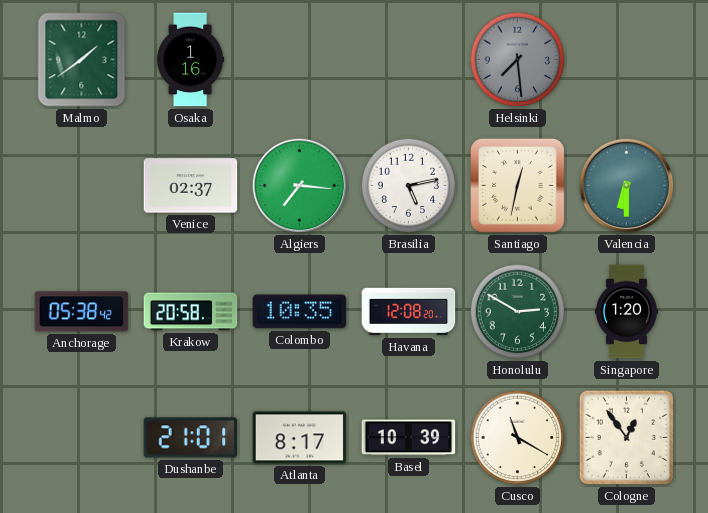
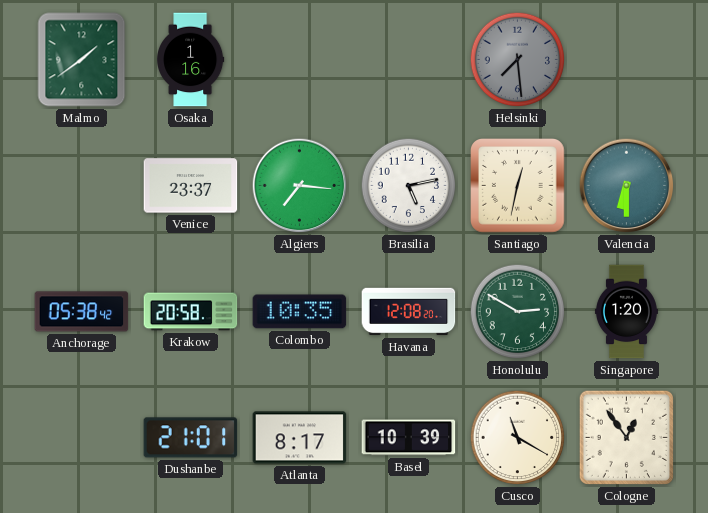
Venice: 02:37 -> 23:37 (191, 186)
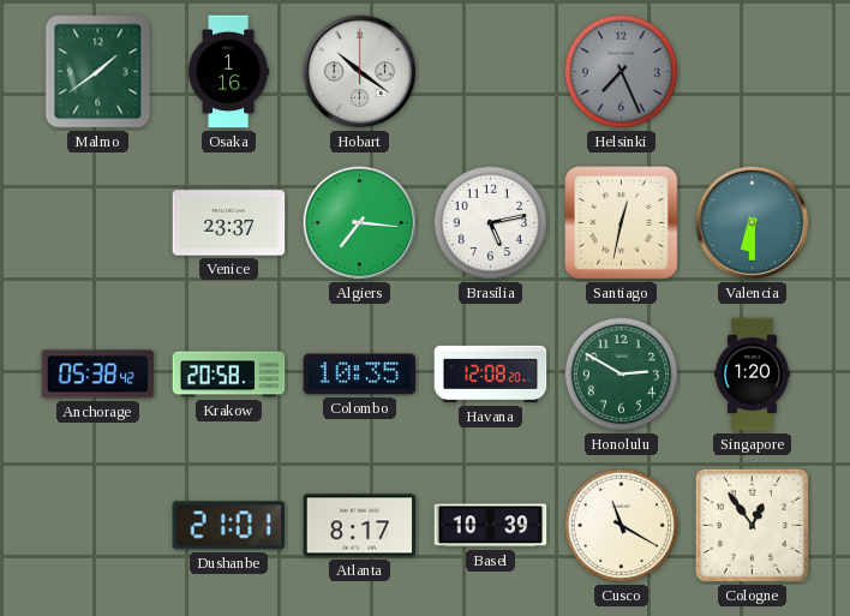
Hobart: none -> 10:21 (360, 72)
Helsinki: 7:29 -> 7:26 (622, 72)
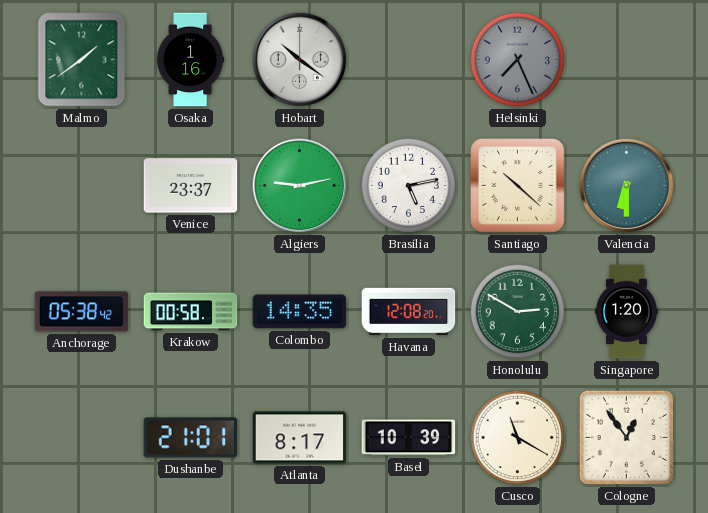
Algiers: 7:16 -> 9:13 (300, 186)
Santiago: 12:32 -> 10:22 (518, 186)
Krakow: 20:58 -> 00:58 (191, 312)
Colombo: 10:35 -> 14:35 (300, 312)
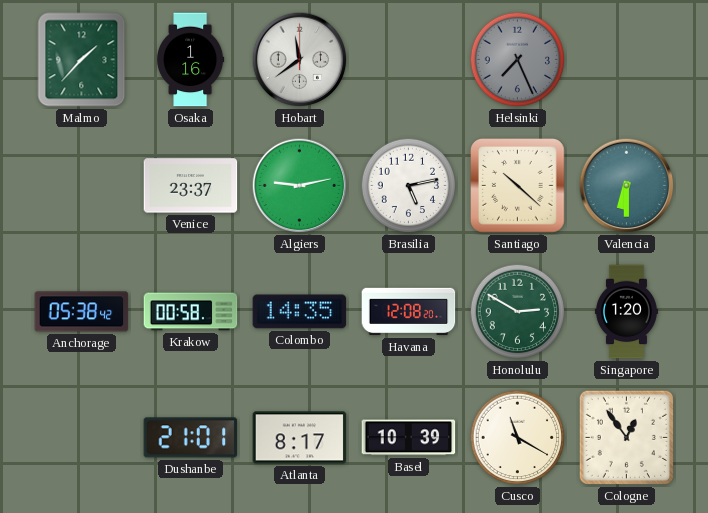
Malmo: 1:39 -> 1:37 (82, 60)
Hobart: 10:21 -> 11:39 (300, 60)
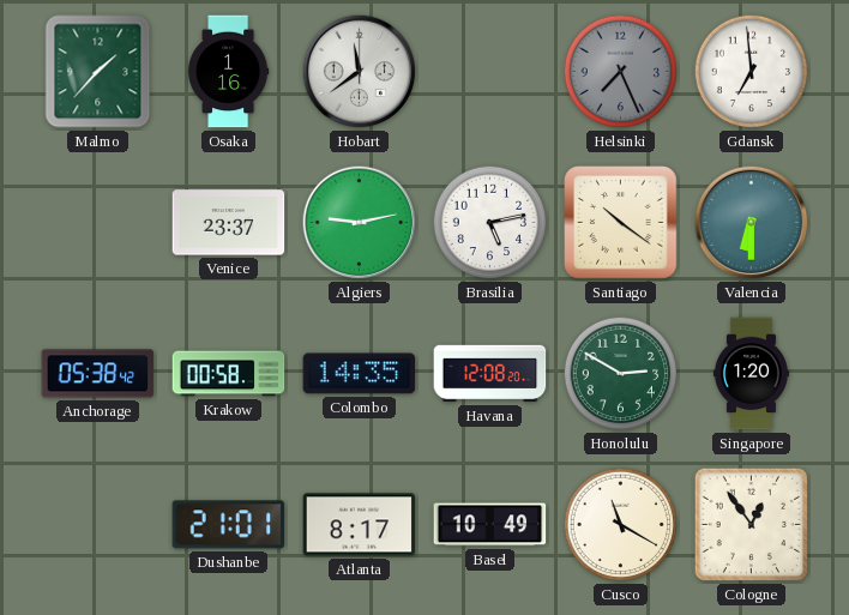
Gdansk: none -> 6:59 (752, 72)
Santiago: 10:22 -> 10:21 (621, 223)
Basel: 10:39 -> 10:49 (490, 525)
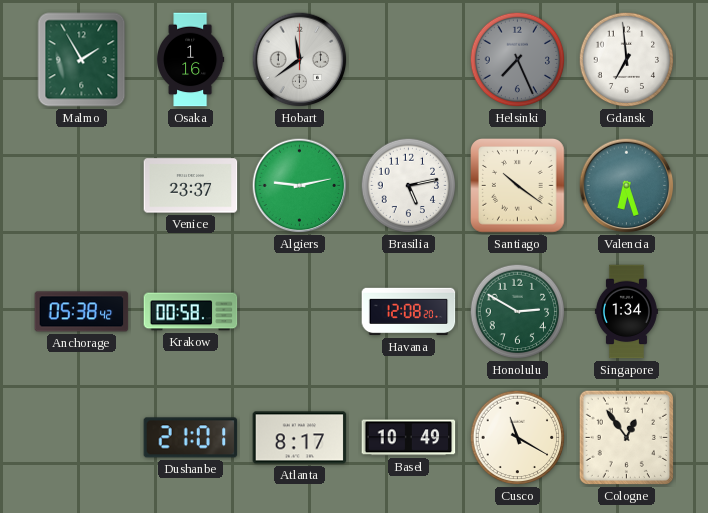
Malmo: 1:37 -> 1:55 (82, 60)
Valencia: 6:30 -> 6:27 (627, 186)
Colombo: 14:35 -> none (360, 374)
Singapore: 1:20 -> 1:34 (626, 312)
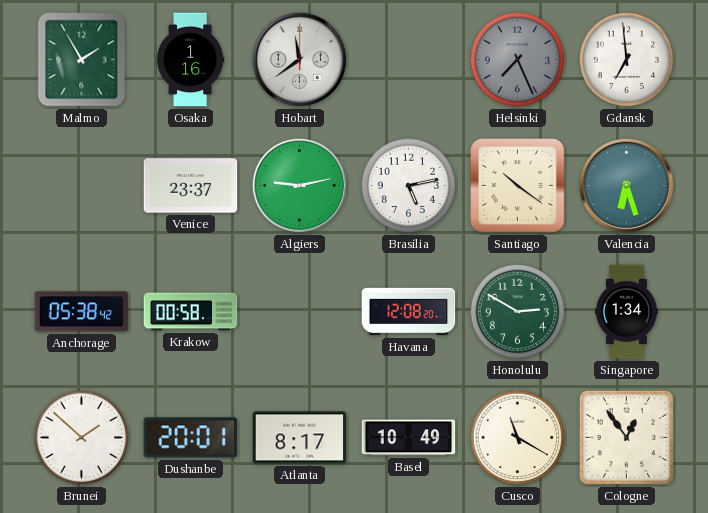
Brunei: none -> 1:52 (82, 438)
Dushanbe: 21:01 -> 20:01 (191, 438)
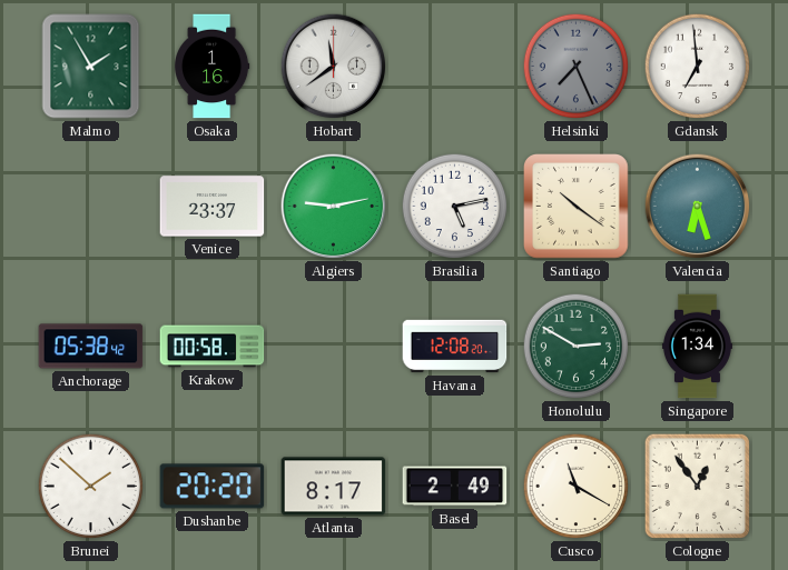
Dushanbe: 20:01 -> 20:20 (213, 487)
Basel: 10:49 -> 2:49 (455, 487)
